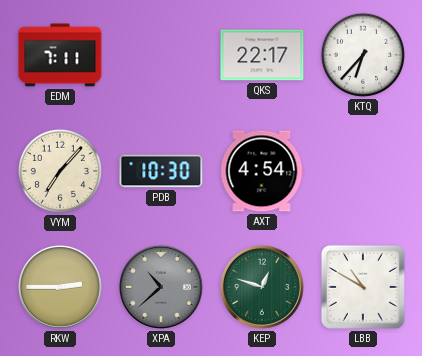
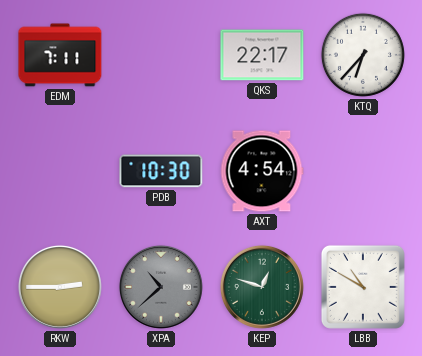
VYM: 7:07 -> none (60, 171)
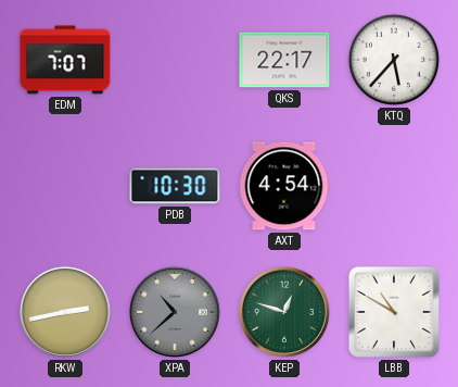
EDM: 7:11 -> 7:07 (65, 60)
KTQ: 6:37 -> 5:37 (394, 60)
RKW: 2:45 -> 2:43 (65, 312)
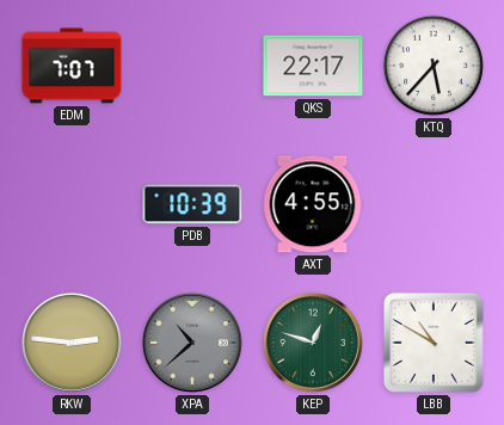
PDB: 10:30 -> 10:39 (192, 204)
AXT: 4:54 -> 4:55 (313, 204)
RKW: 2:43 -> 2:46 (72, 343)
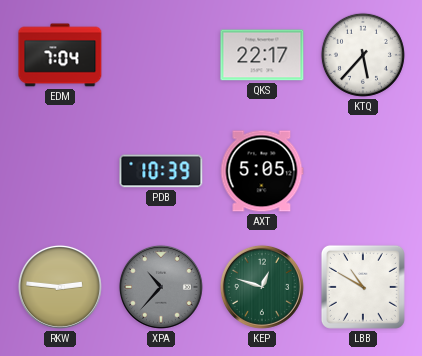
EDM: 7:07 -> 7:04 (60, 55)
AXT: 4:55 -> 5:05 (262, 171)
XPA: 10:38 -> 10:37 (161, 287)
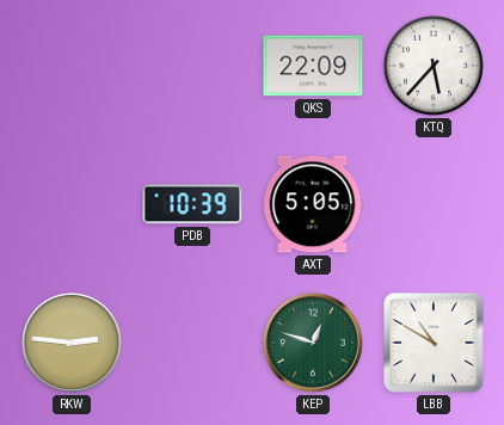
EDM: 7:04 -> none (60, 55)
QKS: 22:17 -> 22:09 (313, 66)
XPA: 10:37 -> none (161, 287)
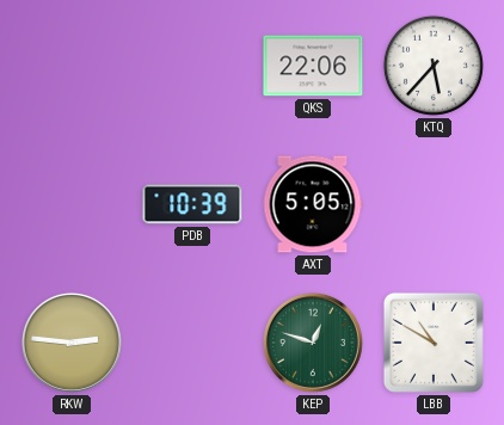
QKS: 22:09 -> 22:06 (313, 66)
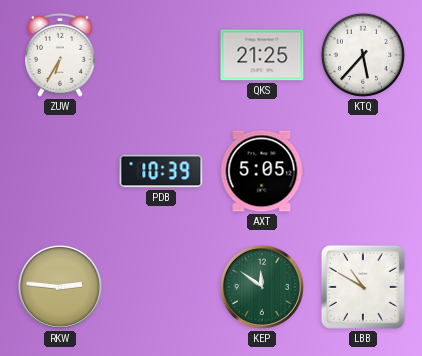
ZUW: none -> 6:35 (60, 56)
QKS: 22:06 -> 21:25 (262, 55)
KEP: 12:48 -> 11:51 (262, 287)
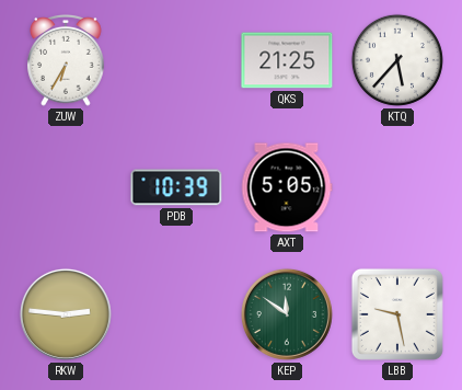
LBB: 10:50 -> 9:28 (397, 314)
